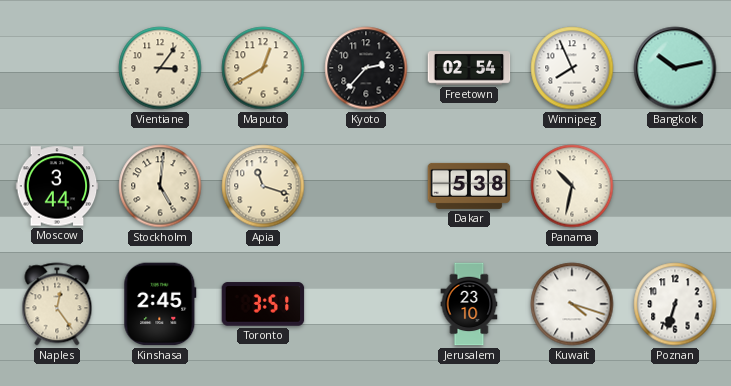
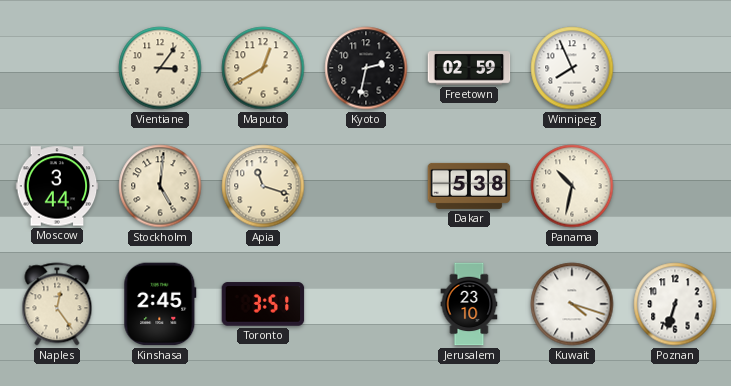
Kyoto: 2:37 -> 2:32 (366, 68)
Freetown: 02:54 -> 02:59 (469, 68)
Bangkok: 10:13 -> none (675, 68)
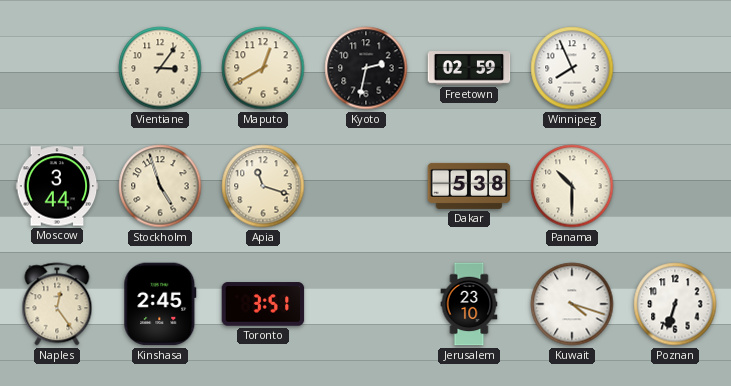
Stockholm: 5:01 -> 4:57 (160, 186)
Panama: 10:32 -> 10:30 (572, 186)
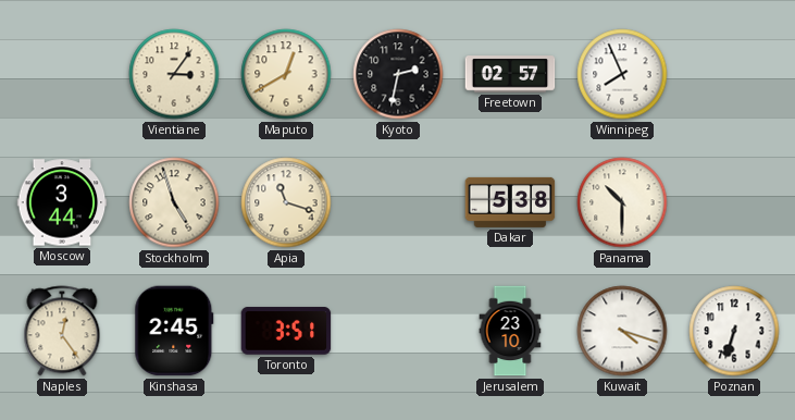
Freetown: 02:59 -> 02:57 (510, 74)
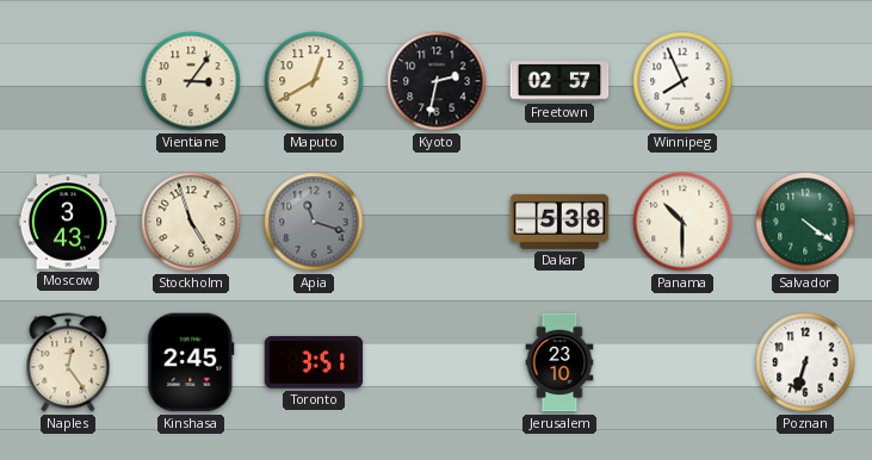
Moscow: 3:44 -> 3:43 (68, 222)
Apia dial: cream -> grey (314, 222)
Salvador: none -> 4:21 (805, 222)
Kuwait: 4:18 -> none (622, 331)
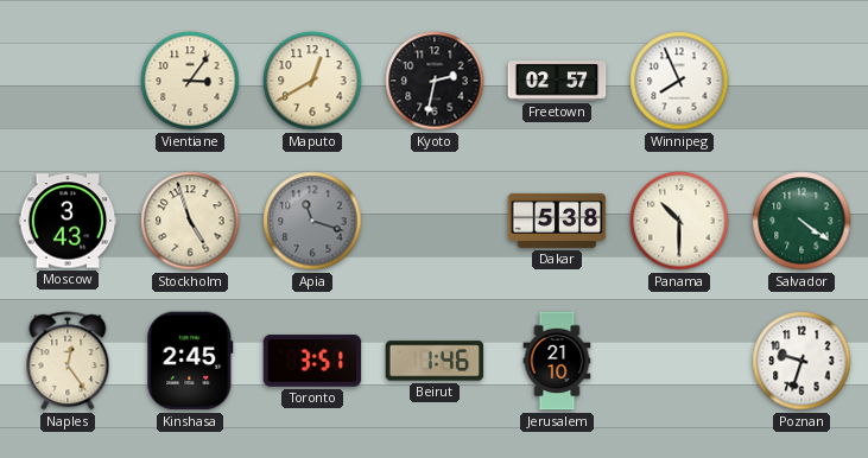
Beirut: none -> 1:46 (435, 361)
Jerusalem: 23:10 -> 21:10 (557, 361)
Poznan: 6:33 -> 9:33 (802, 361)
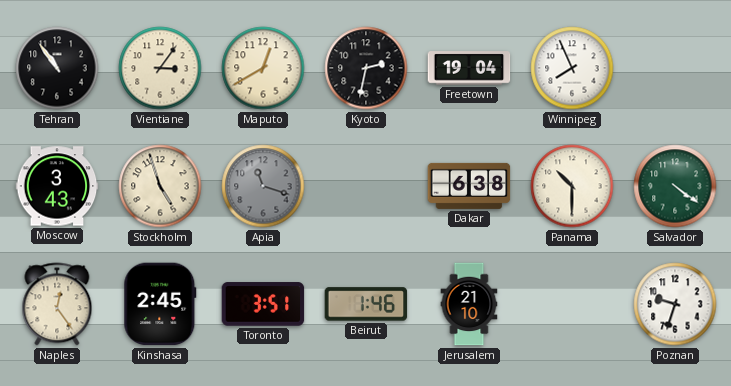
Tehran: none -> 10:54 (57, 68)
Freetown: 02:57 -> 19:04 (469, 68)
Dakar: 5:38 -> 6:38 (469, 186)
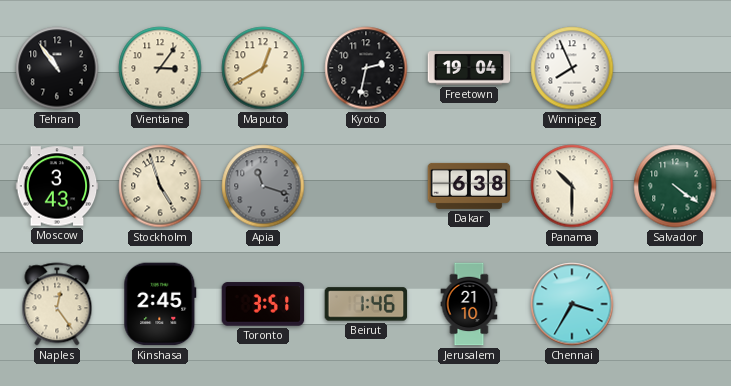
Chennai: none -> 3:35 (572, 304)
Poznan: 9:33 -> none (675, 304)
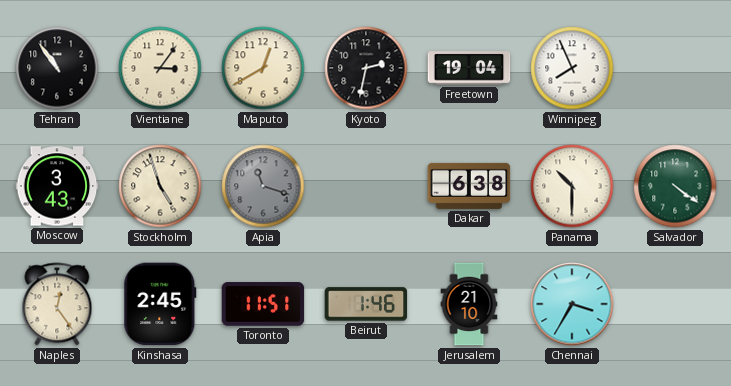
Toronto: 3:51 -> 11:51 (263, 304)
